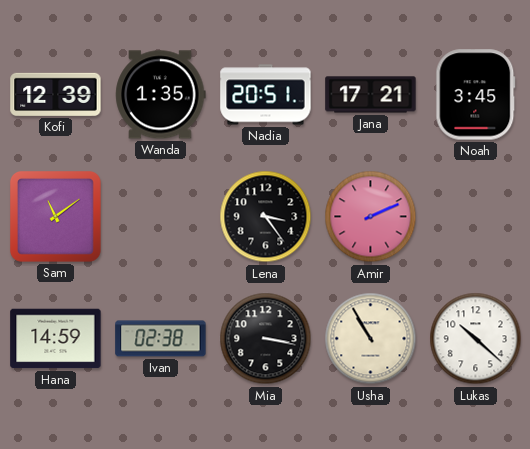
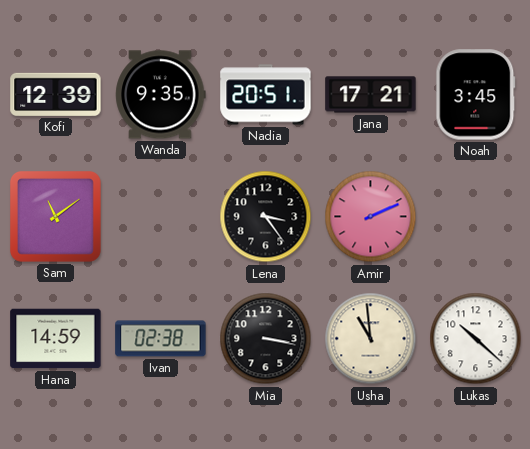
Wanda: 1:35 -> 9:35 (161, 95)
Usha: 10:55 -> 10:59 (371, 339)
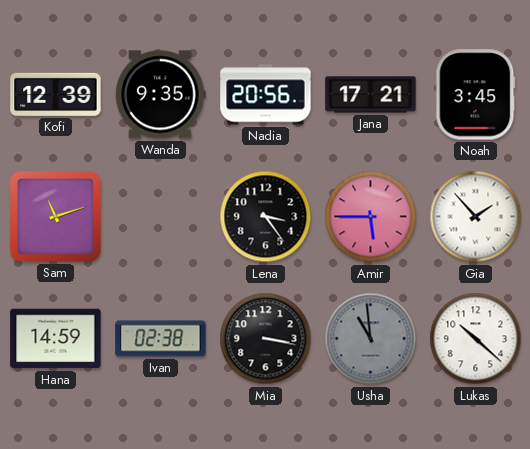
Nadia: 20:51 -> 20:56 (266, 95)
Sam: 11:09 -> 11:12 (55, 216)
Amir: 2:11 -> 5:45 (371, 217)
Gia: none -> 1:53 (476, 217)
Usha dial: cream -> grey (371, 339)
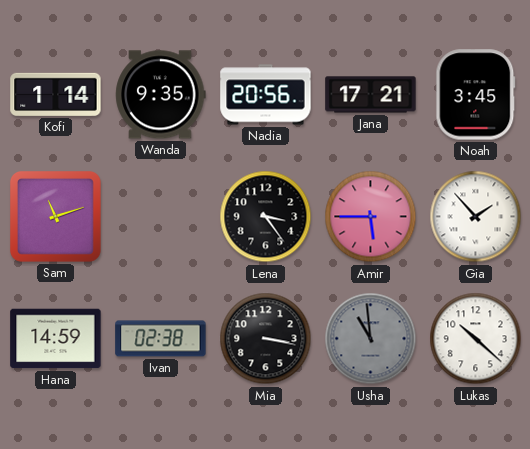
Kofi: 12:39 -> 1:14 (56, 94)
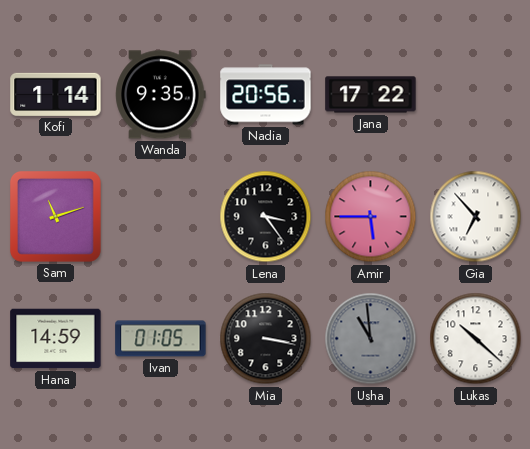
Jana: 17:21 -> 17:22 (371, 95)
Noah: 3:45 -> none (476, 95)
Gia: 1:53 -> 6:53 (476, 217)
Ivan: 02:38 -> 01:05 (161, 339)
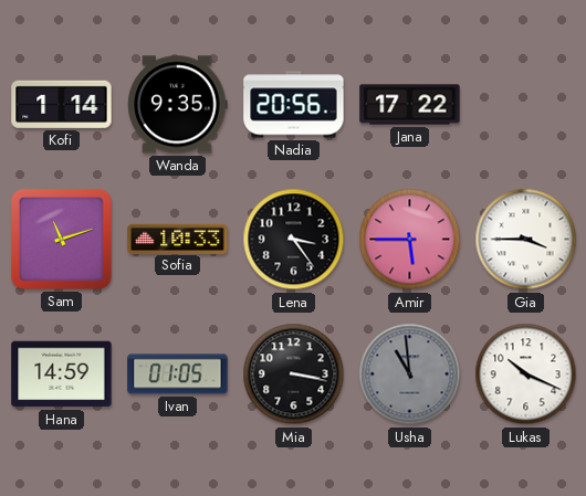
Sofia: none -> 10:33 (178, 239)
Gia: 6:53 -> 3:45 (526, 240)
Lukas: 10:22 -> 10:19 (526, 374)
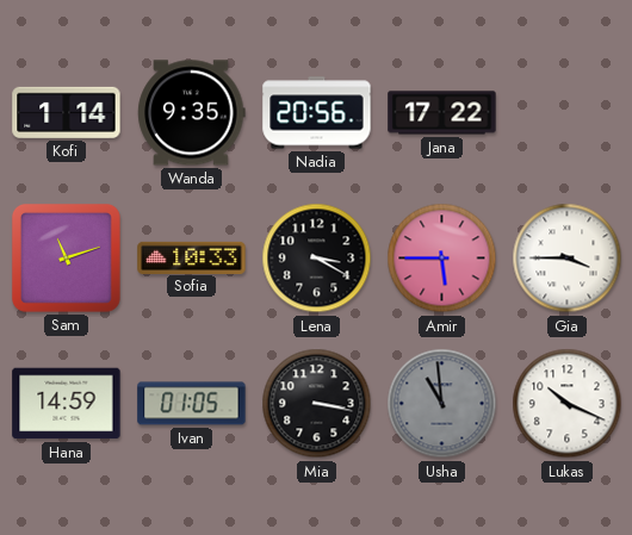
Lena: 3:24 -> 3:20 (317, 259)
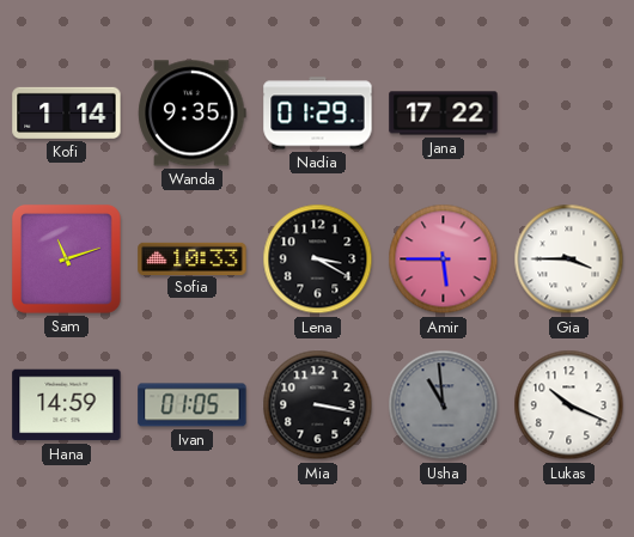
Nadia: 20:56 -> 01:29 (318, 114)
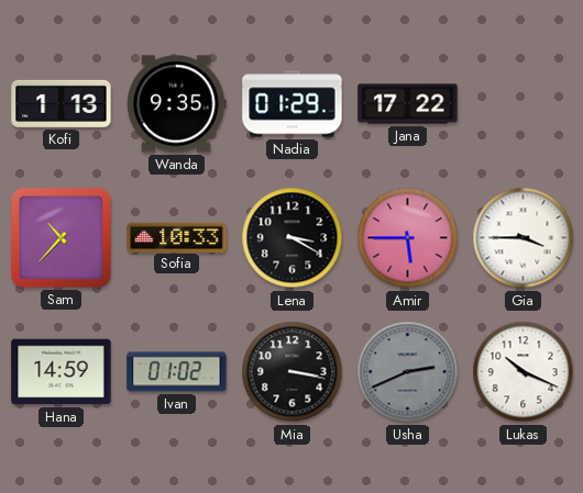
Kofi: 1:14 -> 1:13 (62, 103)
Sam: 11:12 -> 10:37 (61, 237)
Ivan: 01:05 -> 01:02 (177, 372)
Usha: 10:59 -> 2:41 (408, 372)
